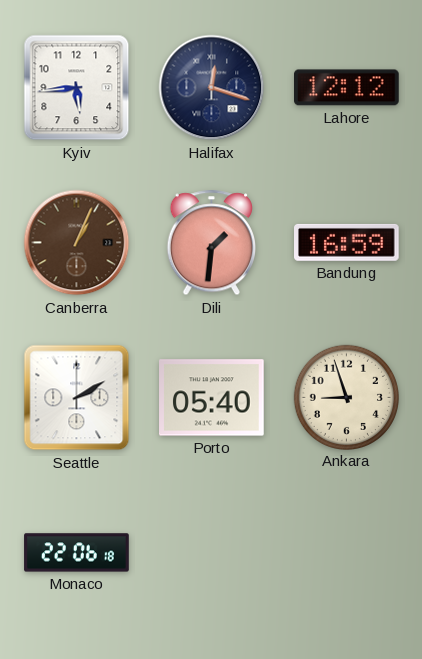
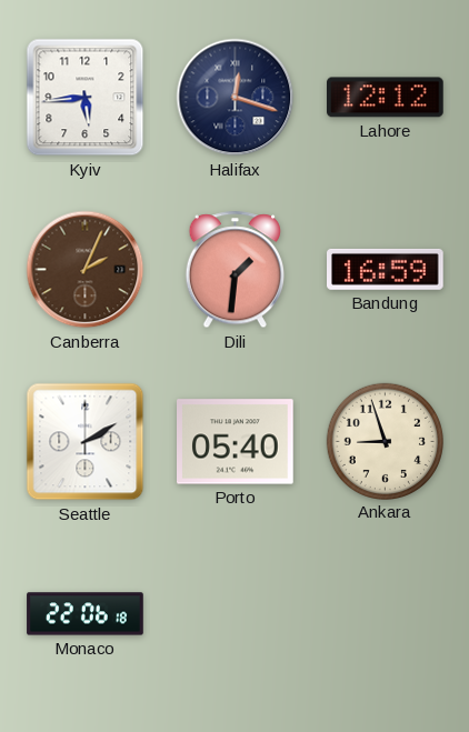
Canberra: 1:04 -> 2:04 (86, 270)
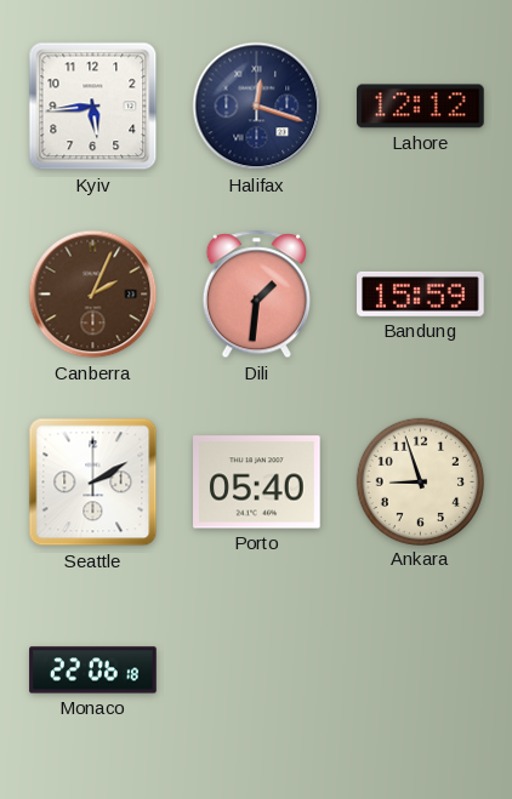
Bandung: 16:59 -> 15:59 (421, 293)
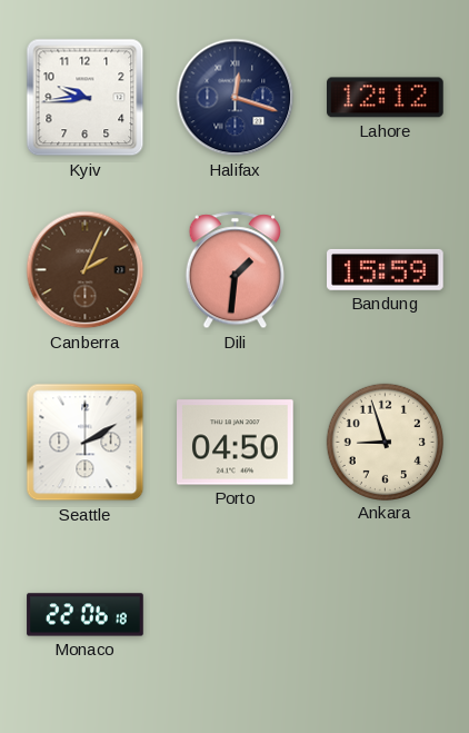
Kyiv: 5:44 -> 9:44 (86, 98)
Porto: 05:40 -> 04:50 (236, 443)
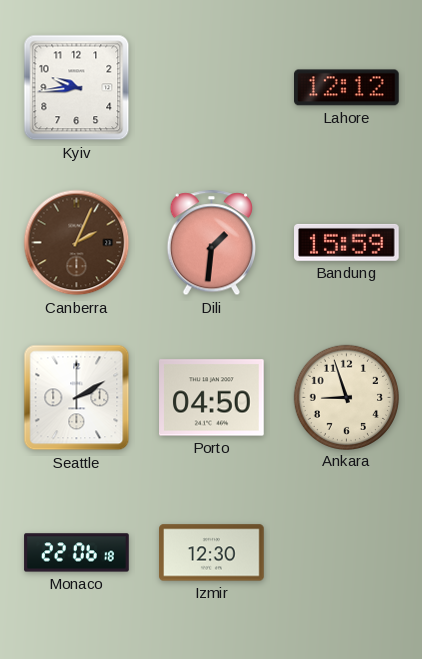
Halifax: 12:18 -> none (236, 98)
Izmir: none -> 12:30 (212, 553)
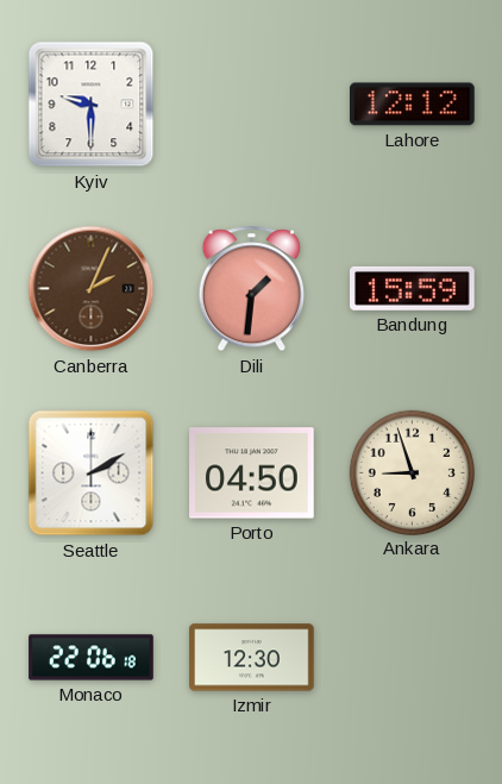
Kyiv: 9:44 -> 9:30 (92, 105)
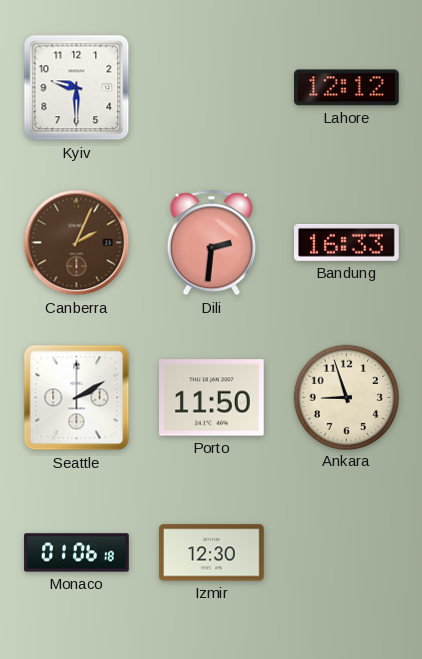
Dili: 1:31 -> 2:31 (211, 243)
Bandung: 15:59 -> 16:33 (347, 242)
Porto: 04:50 -> 11:50 (212, 398)
Monaco: 22:06 -> 01:06 (77, 553)
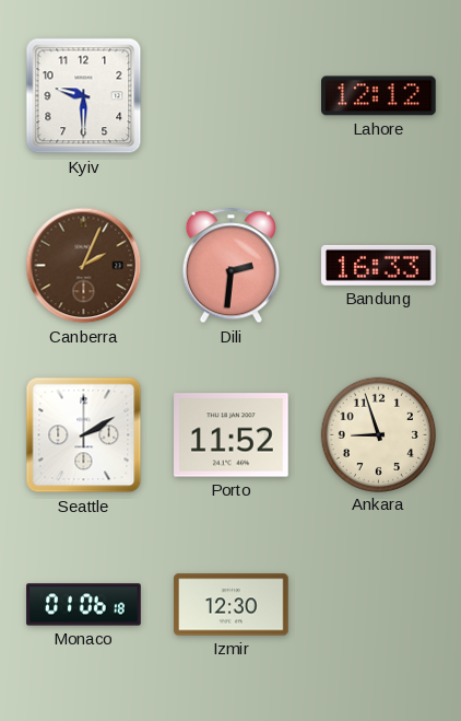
Porto: 11:50 -> 11:52 (232, 435)
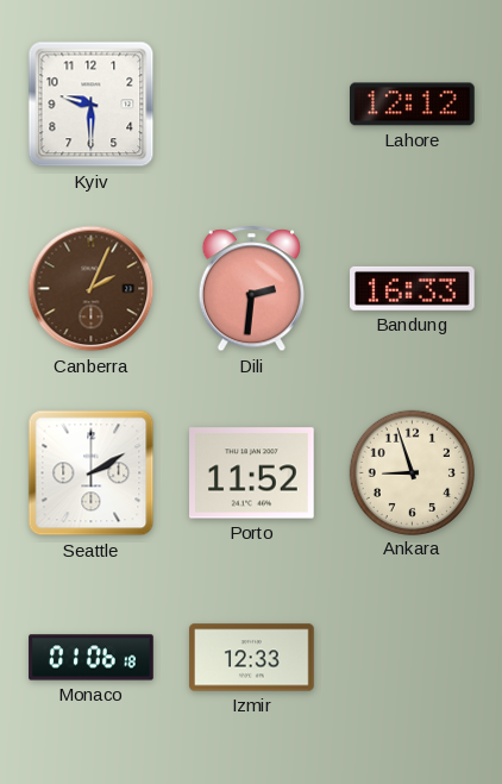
Izmir: 12:30 -> 12:33 (252, 658)
